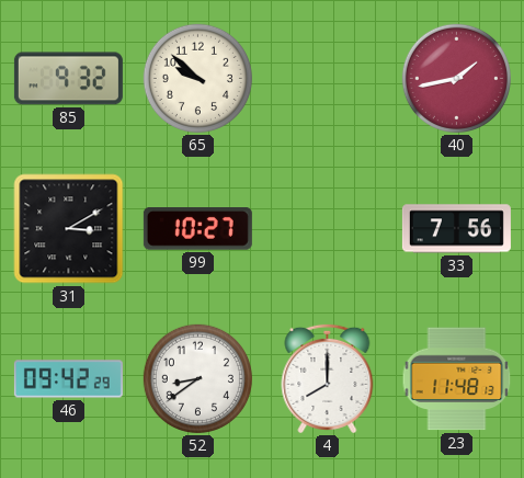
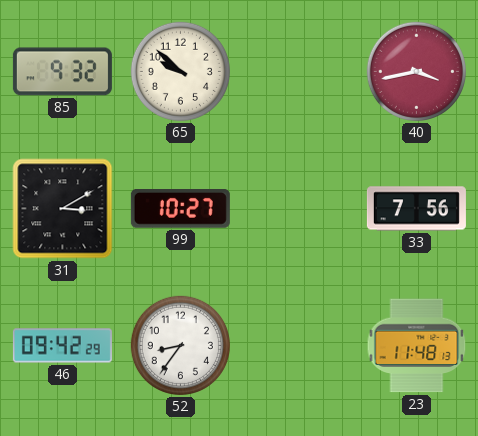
40: 1:43 -> 3:43 (416, 71)
52: 8:39 -> 8:36 (180, 345)
4: 8:00 -> none (328, 378)
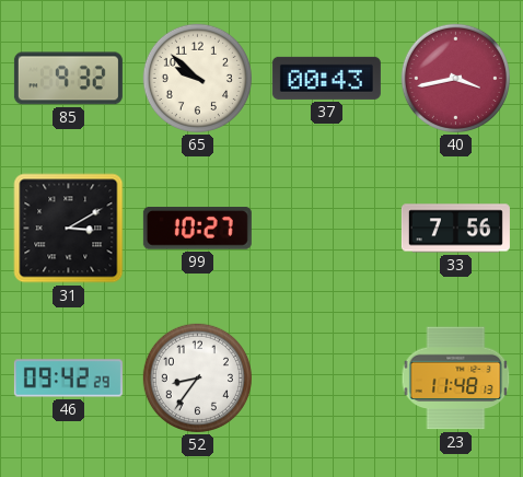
37: none -> 00:43 (326, 78)
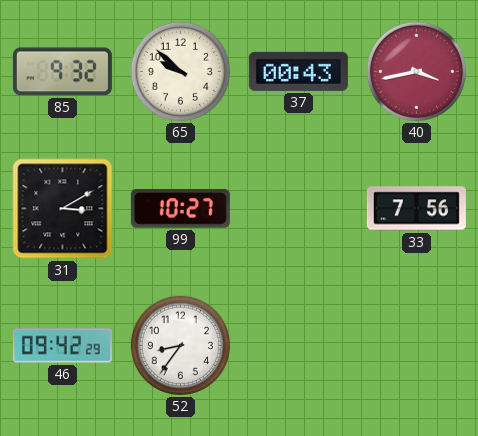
23: 11:48 -> none (456, 379)
